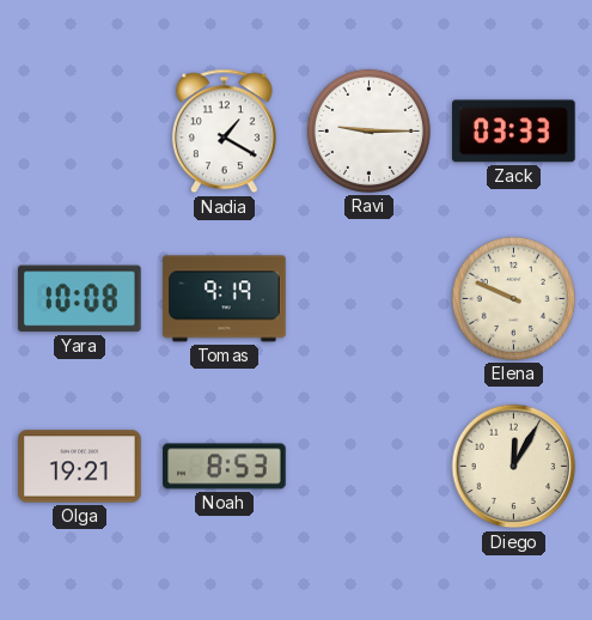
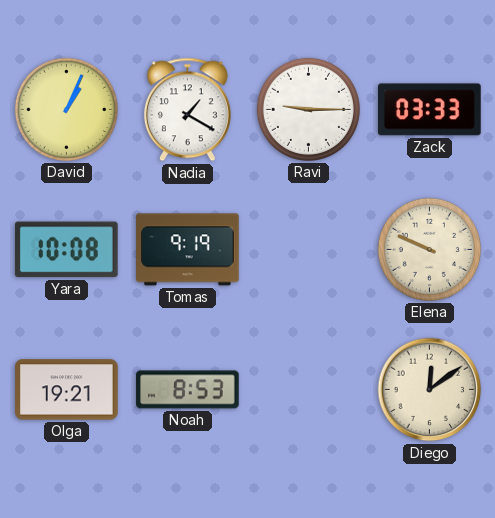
David: none -> 1:04 (66, 109)
Diego: 12:05 -> 12:09 (430, 390)
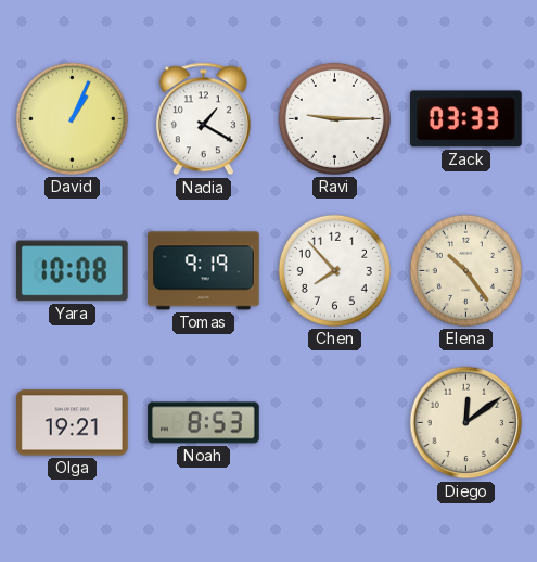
Chen: none -> 7:53 (334, 270)
Elena: 9:49 -> 10:24 (465, 270)
